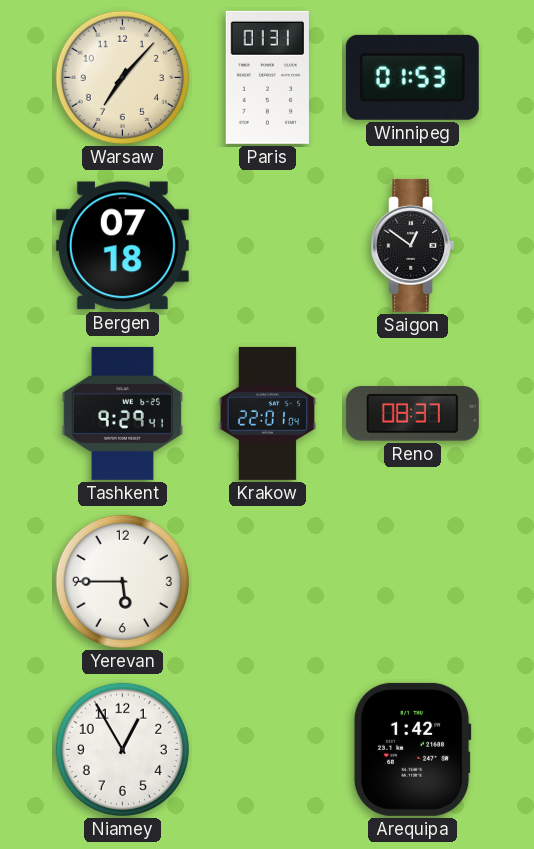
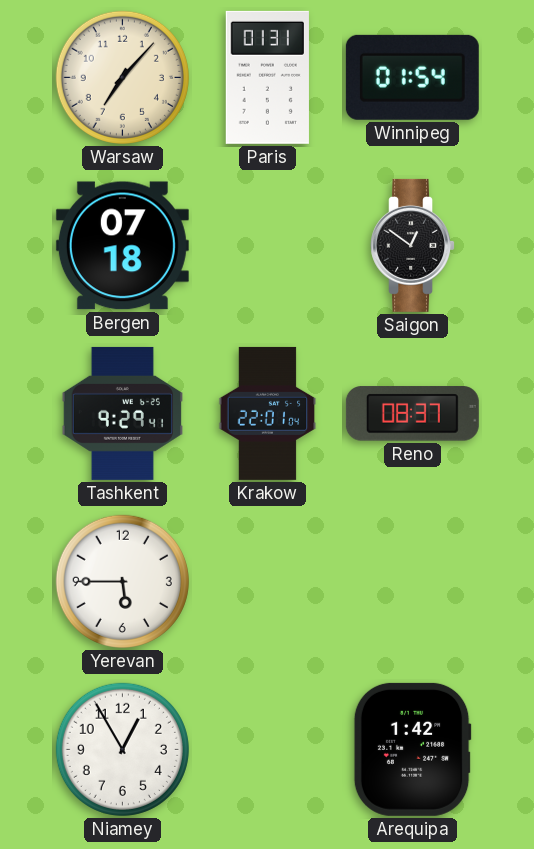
Winnipeg: 01:53 -> 01:54 (412, 77)
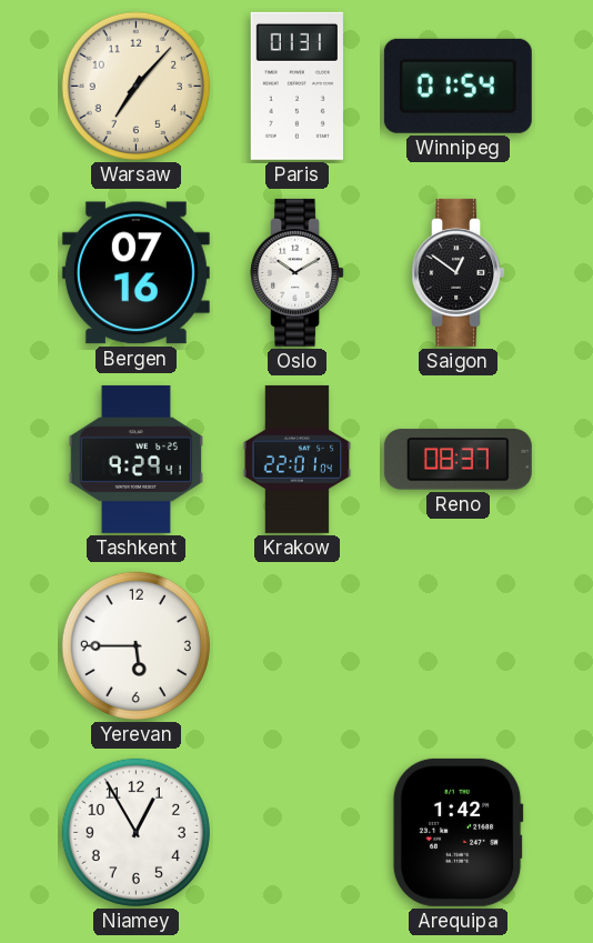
Bergen: 07:18 -> 07:16 (135, 273)
Oslo: none -> 10:10 (298, 272)
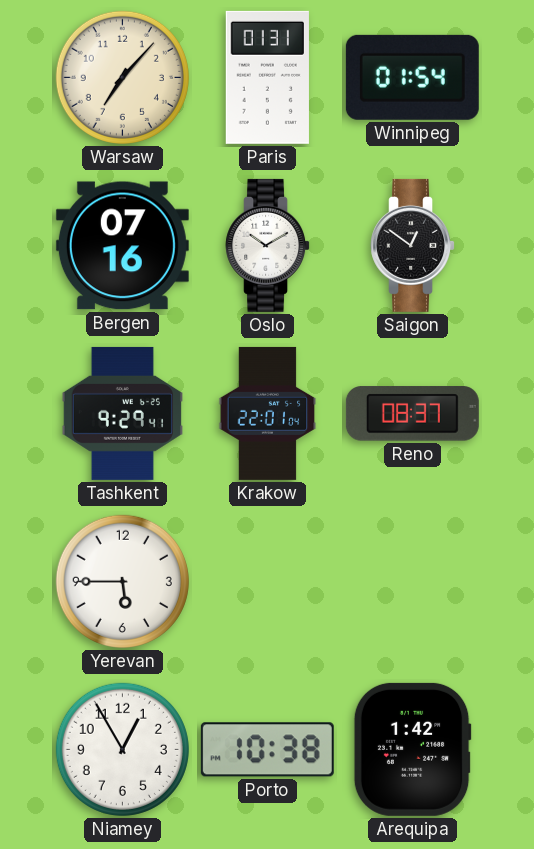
Porto: none -> 10:38 (267, 750)
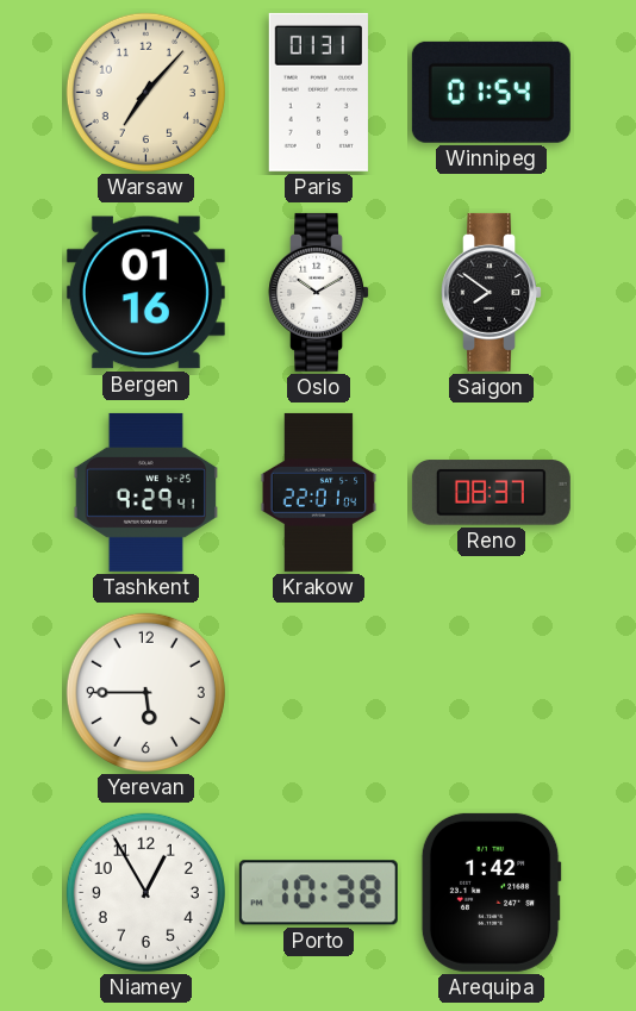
Bergen: 07:16 -> 01:16 (145, 293)
Saigon: 12:51 -> 7:51 (492, 292)
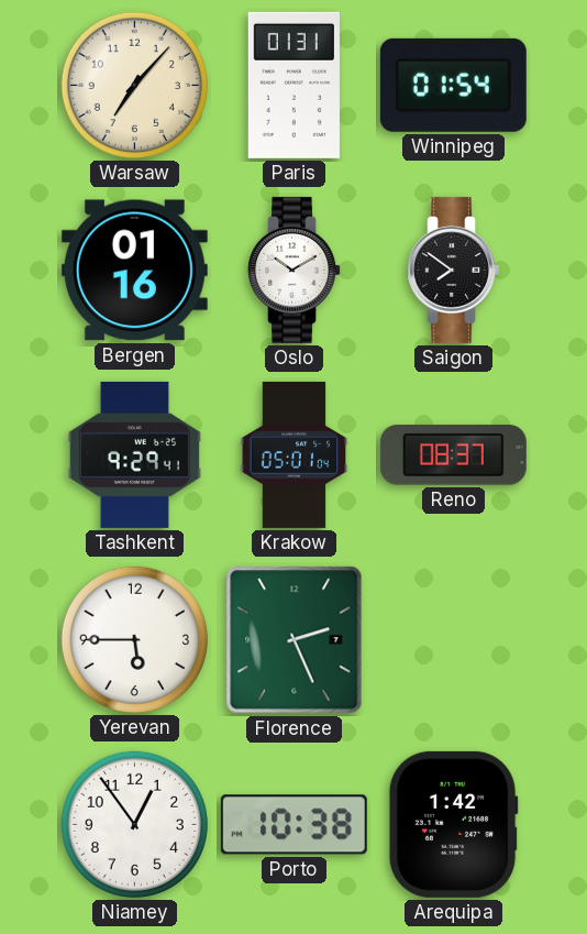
Krakow: 22:01 -> 05:01 (295, 454)
Florence: none -> 2:26 (295, 640)
Niamey: 12:55 -> 12:54 (134, 824)
